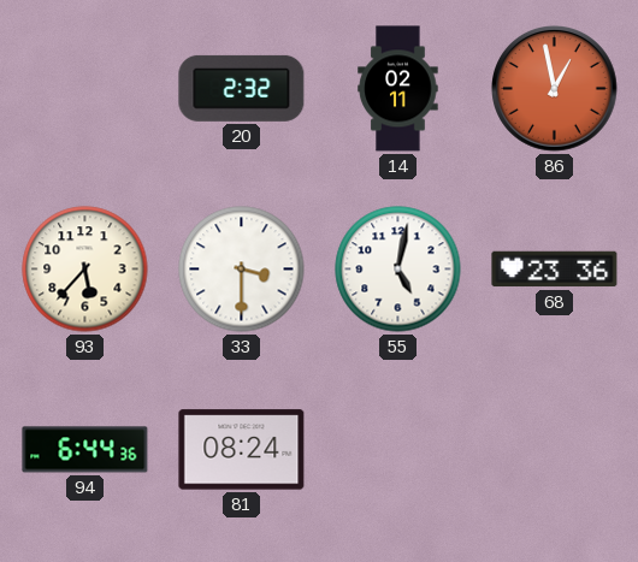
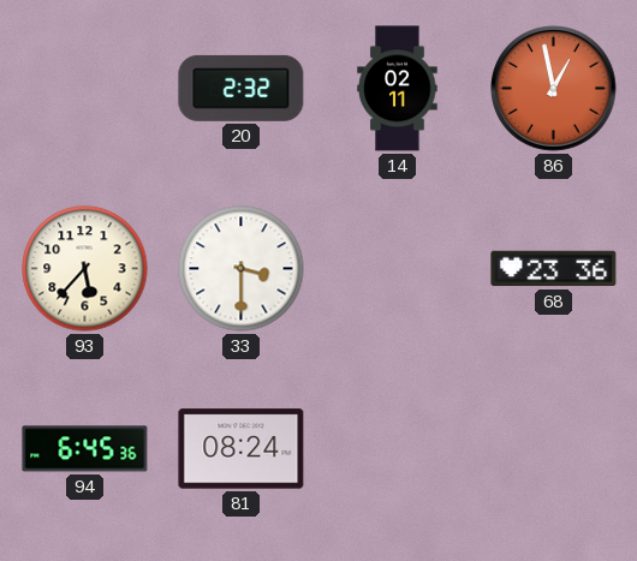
55: 5:02 -> none (398, 270)
94: 6:44 -> 6:45 (85, 449)
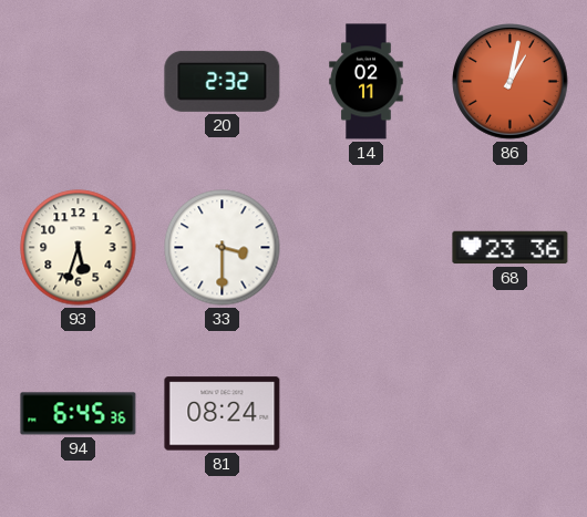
86: 12:58 -> 1:02 (511, 82)
93: 5:37 -> 5:33 (79, 248)
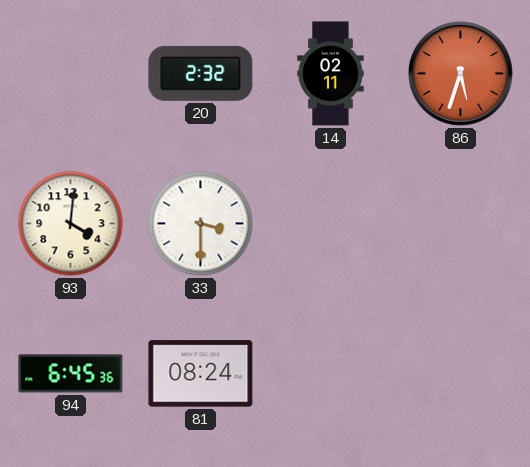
86: 1:02 -> 5:33 (461, 74)
93: 5:33 -> 4:01 (71, 224)
68: 23:36 -> none (511, 248)
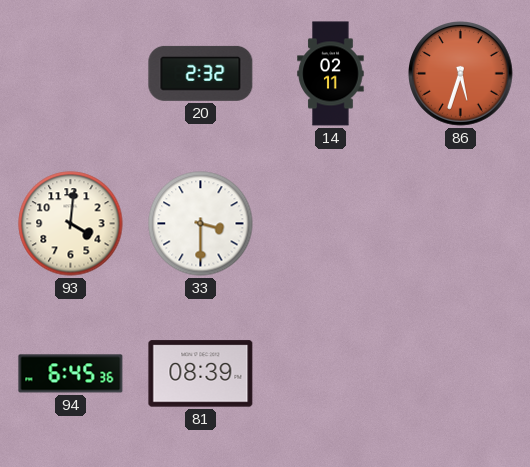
81: 08:24 -> 08:39 (201, 374)
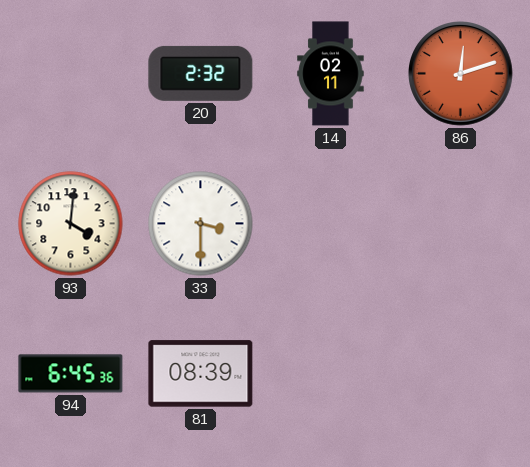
86: 5:33 -> 12:12 (461, 74)
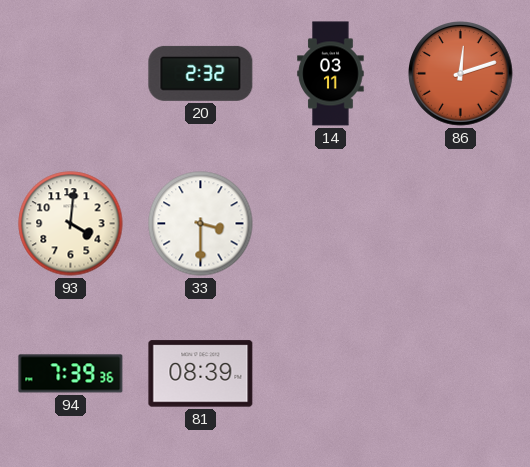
14: 02:11 -> 03:11 (331, 74)
94: 6:45 -> 7:39 (71, 374)
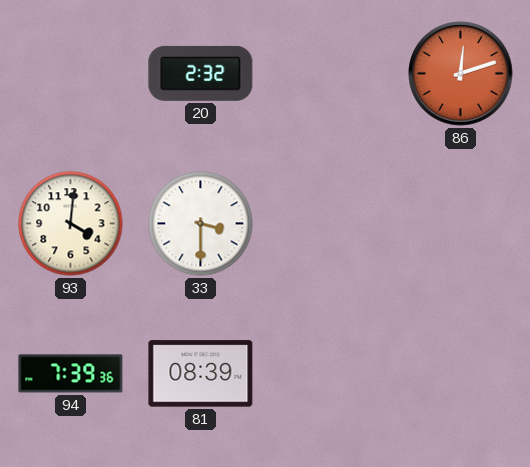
14: 03:11 -> none (331, 74)
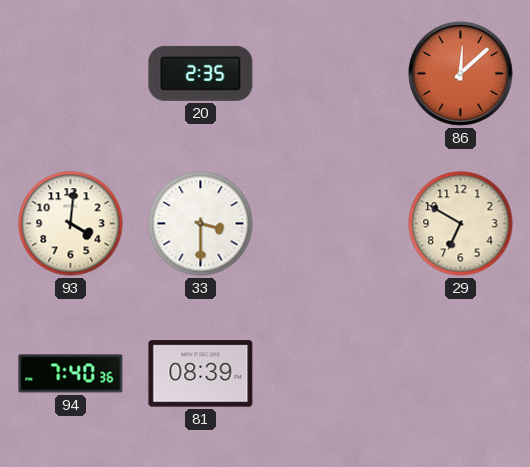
20: 2:32 -> 2:35 (201, 73)
86: 12:12 -> 12:08 (461, 74)
29: none -> 6:50 (461, 224)
94: 7:39 -> 7:40 (71, 374)
